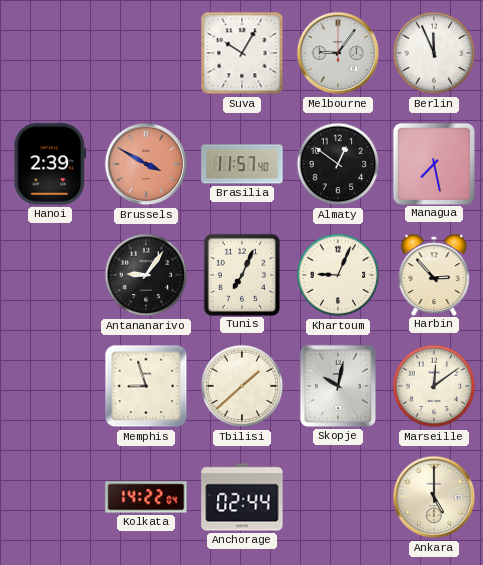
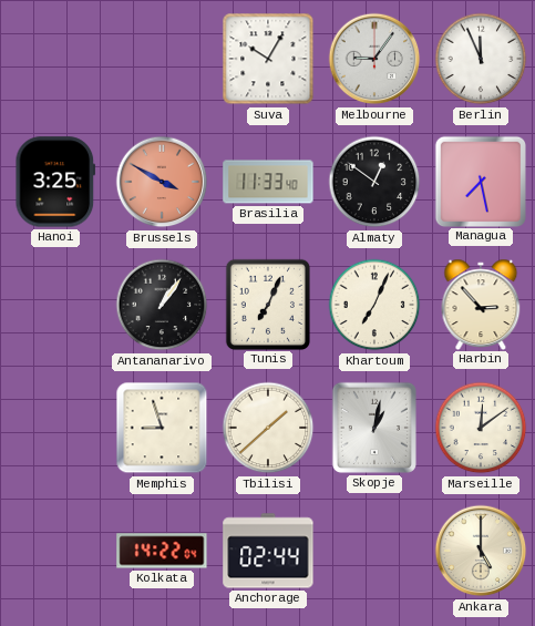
Hanoi: 2:39 -> 3:25 (55, 182)
Brasilia: 11:57 -> 11:33 (268, 182)
Antananarivo: 9:06 -> 1:06 (162, 305)
Khartoum: 9:04 -> 7:04 (374, 305)
Skopje: 10:02 -> 1:02 (374, 428)
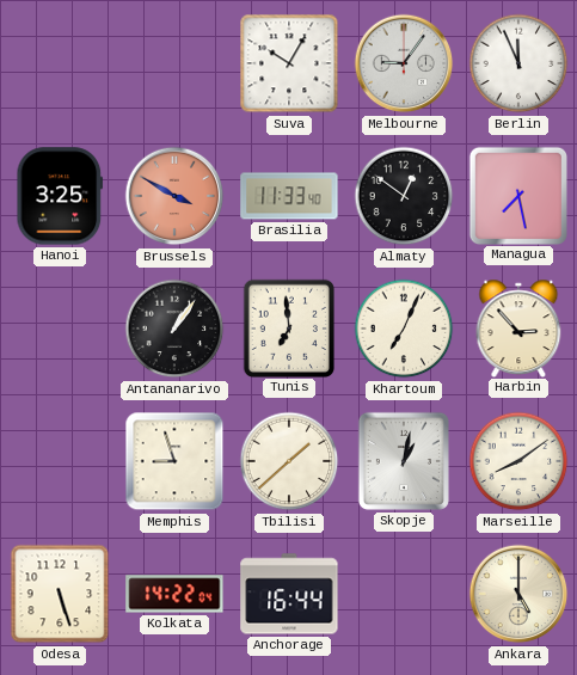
Tunis: 7:04 -> 6:59 (289, 327)
Marseille: 12:09 -> 8:09 (518, 461)
Odesa: none -> 5:27 (60, 594)
Anchorage: 02:44 -> 16:44 (289, 594)
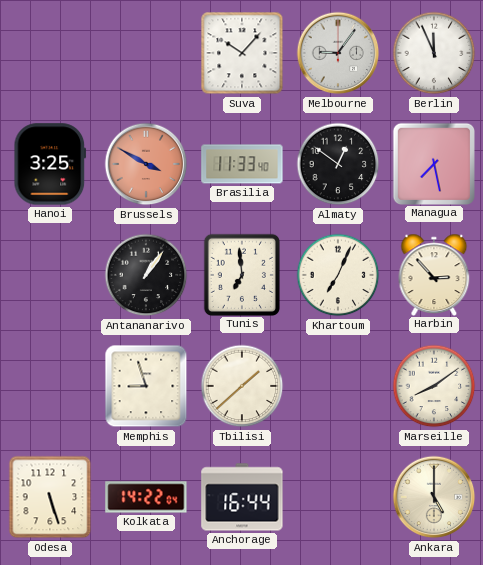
Suva: 10:05 -> 10:07 (242, 53)
Skopje: 1:02 -> none (404, 461)
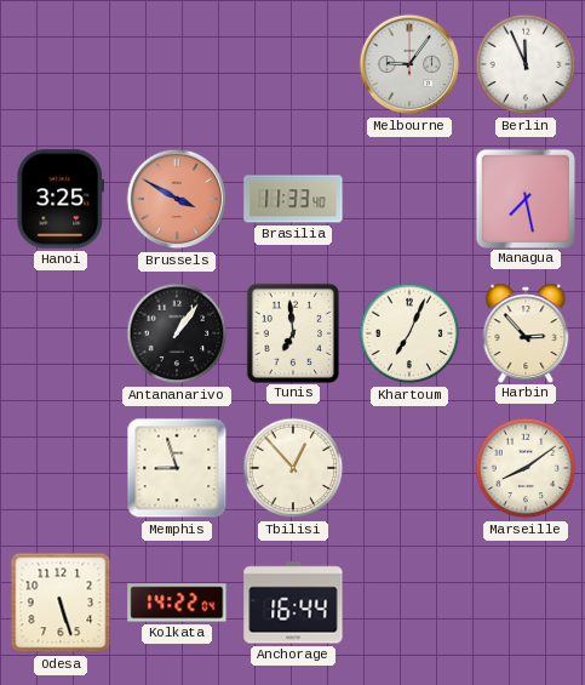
Suva: 10:07 -> none (242, 53)
Almaty: 12:51 -> none (338, 164)
Tbilisi: 1:38 -> 12:53 (293, 468)
Ankara: 5:00 -> none (434, 497)
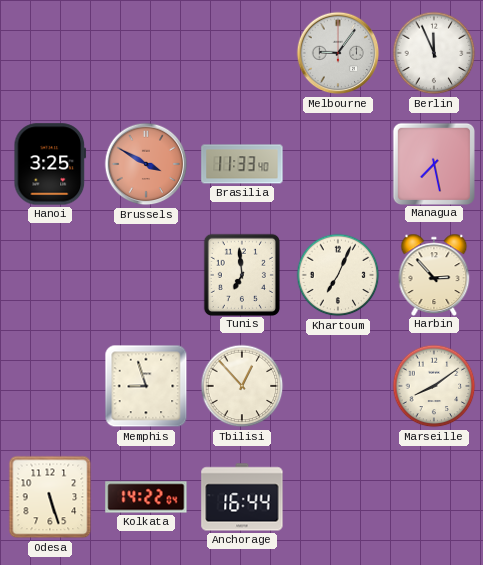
Antananarivo: 1:06 -> none (177, 333)
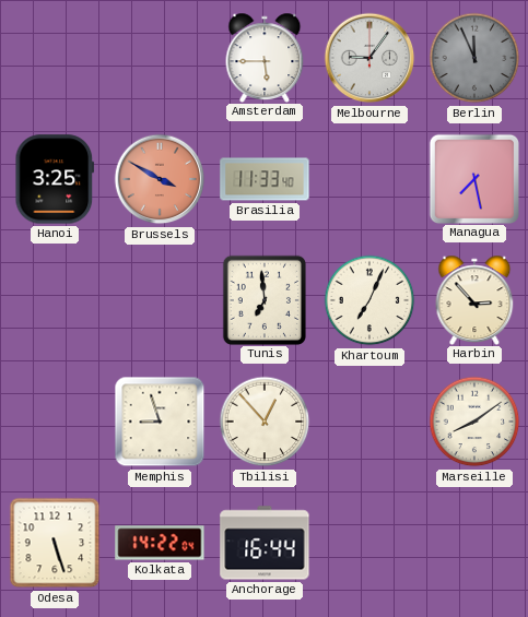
Amsterdam: none -> 5:45 (265, 57)
Berlin dial: white -> grey (474, 58)
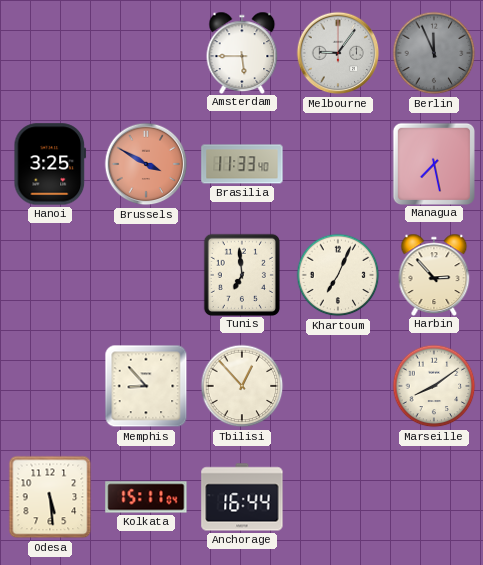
Memphis: 8:57 -> 8:53 (146, 386)
Odesa: 5:27 -> 5:29 (50, 497)
Kolkata: 14:22 -> 15:11 (146, 497)
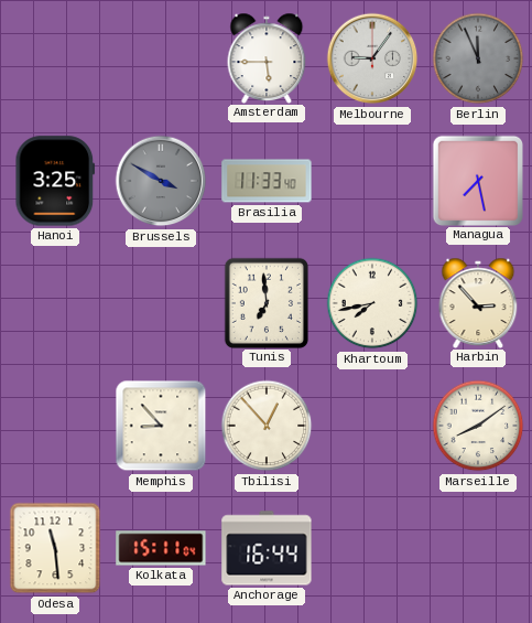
Brussels dial: salmon -> grey (161, 181)
Khartoum: 7:04 -> 7:43 (372, 303)
Odesa: 5:29 -> 11:29 (55, 548)
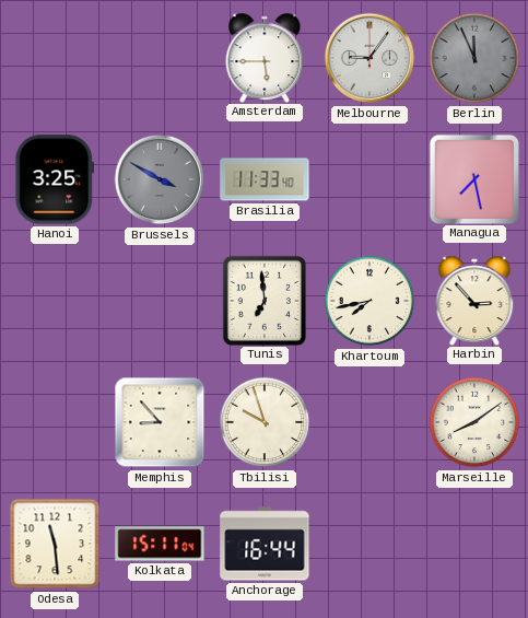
Tbilisi: 12:53 -> 9:57 (265, 422)
